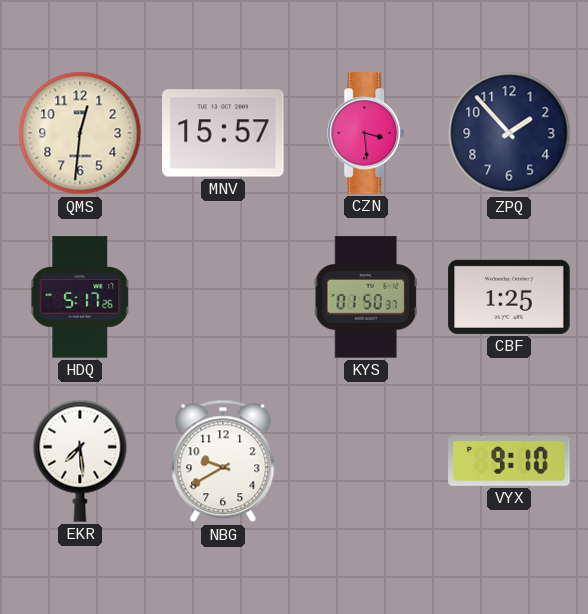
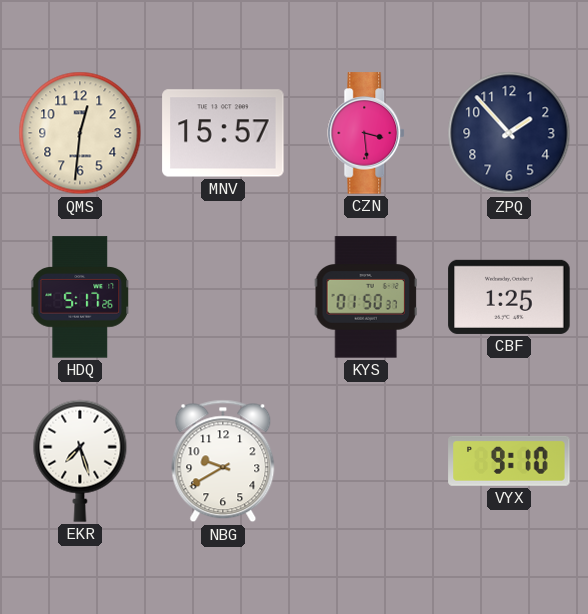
EKR: 7:29 -> 7:27 (80, 461)
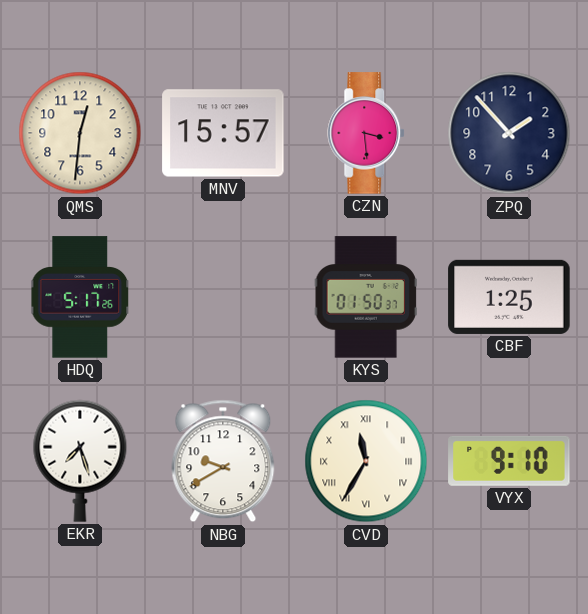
CVD: none -> 11:35 (366, 461)
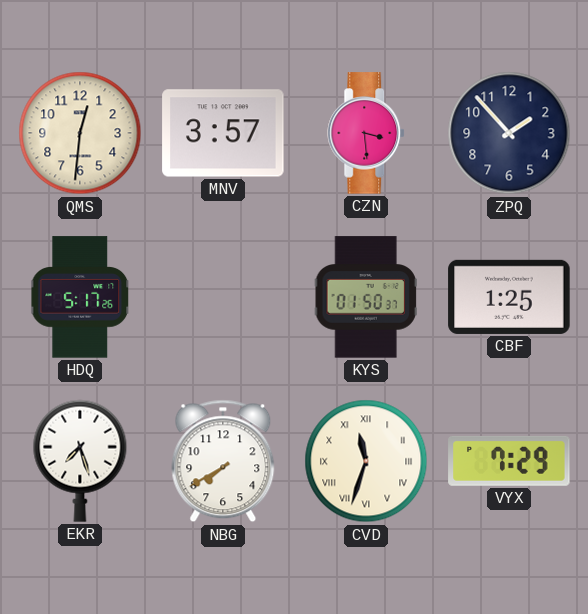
MNV: 15:57 -> 3:57 (223, 133)
NBG: 9:40 -> 7:40 (223, 461)
CVD: 11:35 -> 11:33 (366, 461)
VYX: 9:10 -> 7:29 (509, 461)
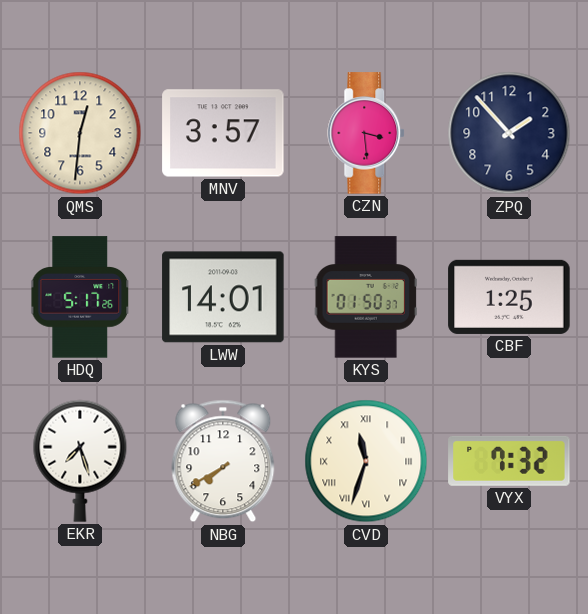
LWW: none -> 14:01 (223, 297)
VYX: 7:29 -> 7:32 (509, 461)
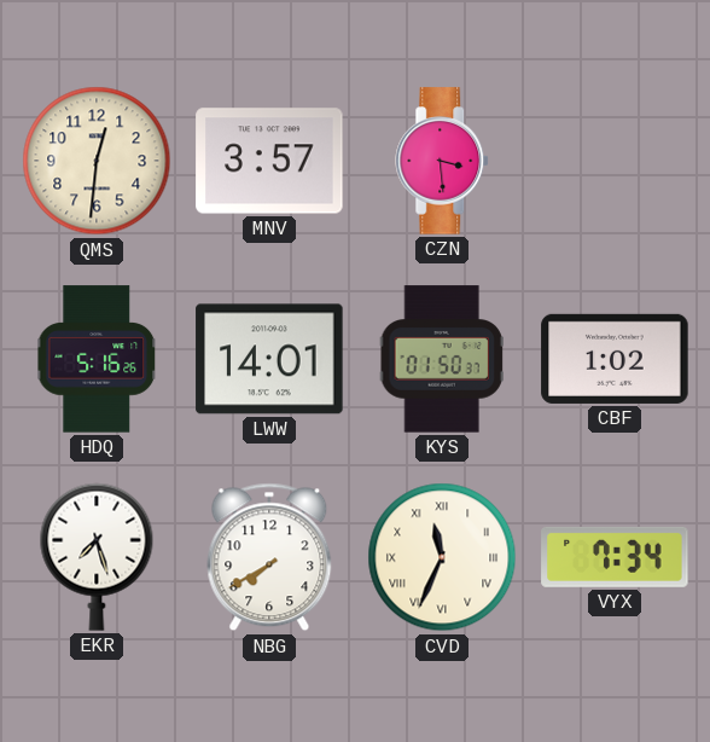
ZPQ: 1:53 -> none (509, 133)
HDQ: 5:17 -> 5:16 (98, 359)
CBF: 1:25 -> 1:02 (615, 359)
CVD: 11:33 -> 11:34 (442, 557)
VYX: 7:32 -> 7:34 (615, 557)
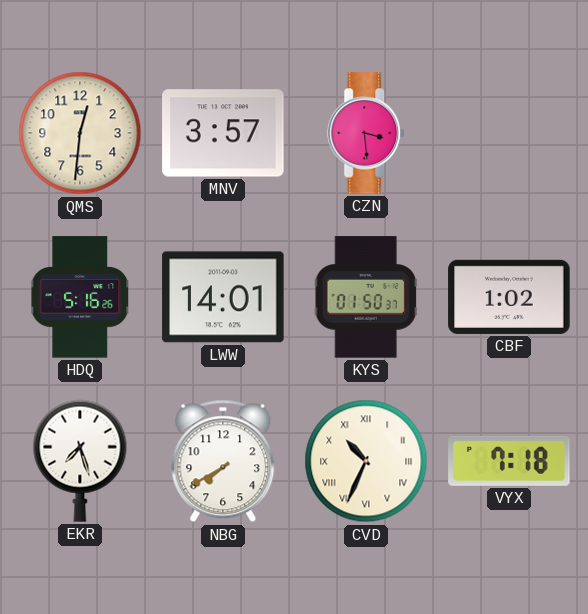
CVD: 11:34 -> 10:34 (366, 461)
VYX: 7:34 -> 7:18 (509, 461)
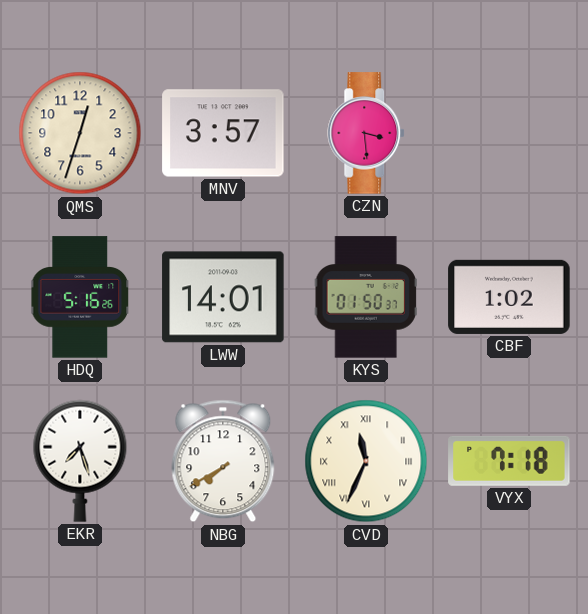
QMS: 12:31 -> 12:33 (80, 133)
CVD: 10:34 -> 11:34 (366, 461)
